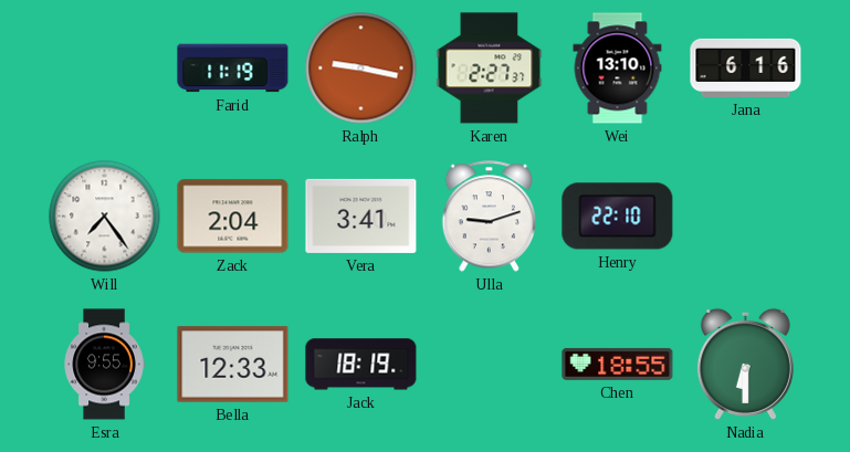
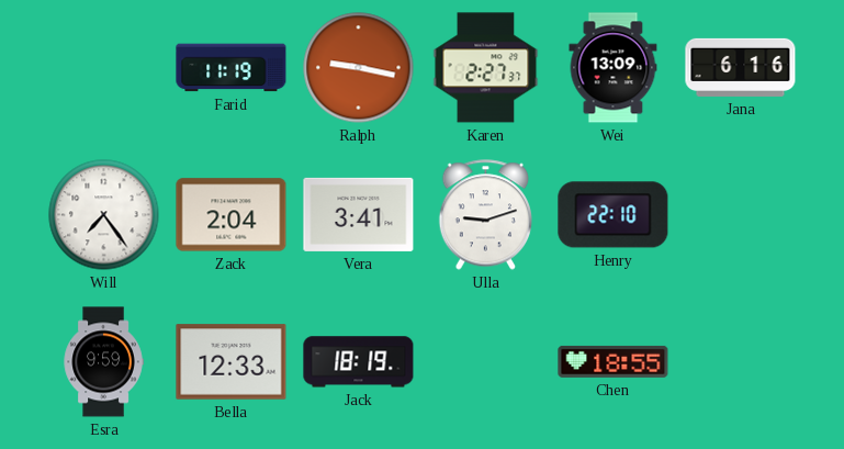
Wei: 13:10 -> 13:09 (614, 68)
Esra: 9:55 -> 9:59 (103, 362)
Nadia: 6:30 -> none (745, 364)
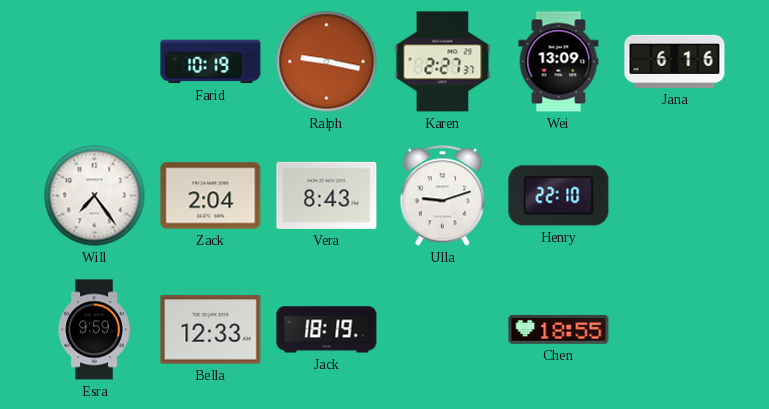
Farid: 11:19 -> 10:19 (211, 62)
Vera: 3:41 -> 8:43 (327, 195)
